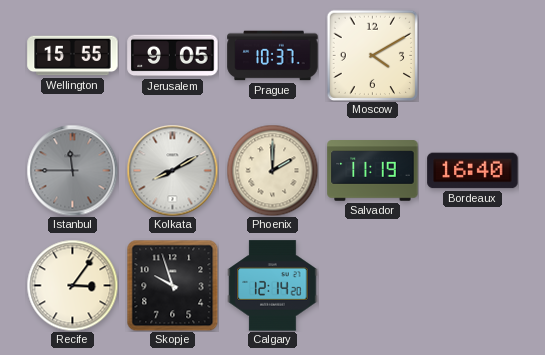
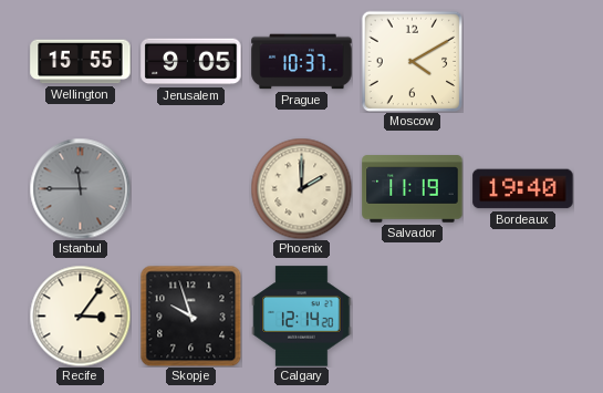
Kolkata: 8:10 -> none (172, 170)
Bordeaux: 16:40 -> 19:40 (523, 189)
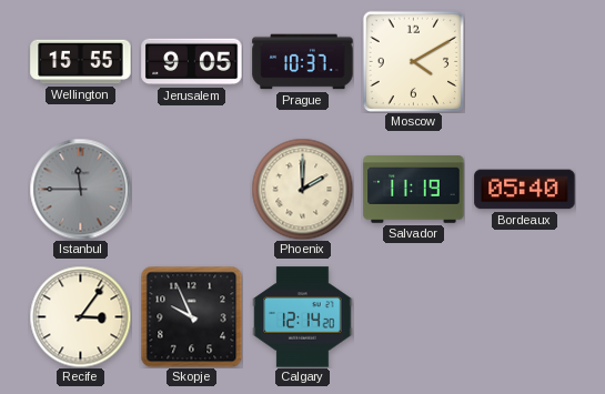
Bordeaux: 19:40 -> 05:40 (525, 190)
Skopje: 9:57 -> 9:56 (191, 316)
